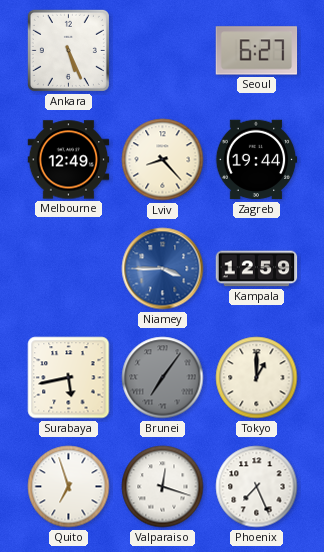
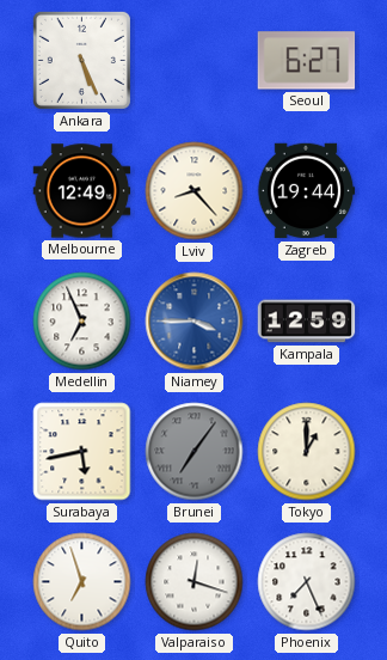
Medellin: none -> 6:56 (82, 322)
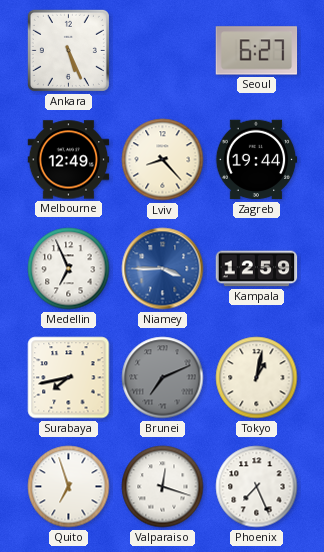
Surabaya: 5:43 -> 7:43 (69, 378)
Brunei: 7:06 -> 7:11 (163, 378)
Tokyo: 1:00 -> 1:02 (257, 378)
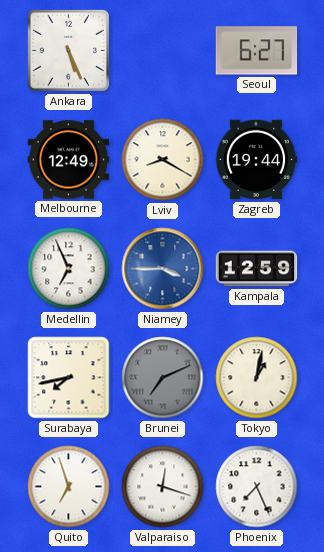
Lviv: 8:23 -> 8:20 (163, 160)
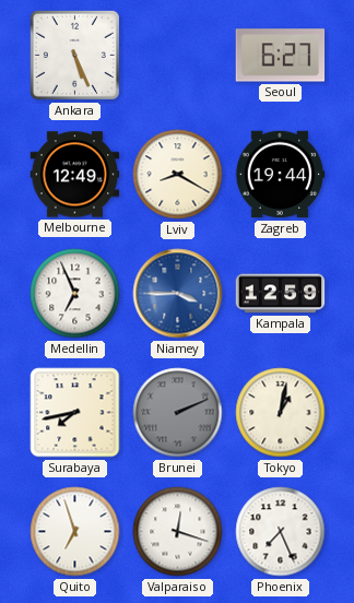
Brunei: 7:11 -> 2:11 (178, 413)
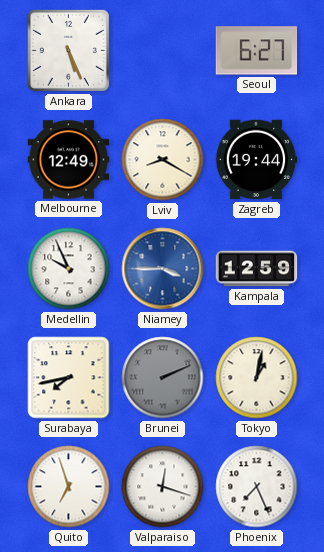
Medellin: 6:56 -> 9:56 (69, 269)
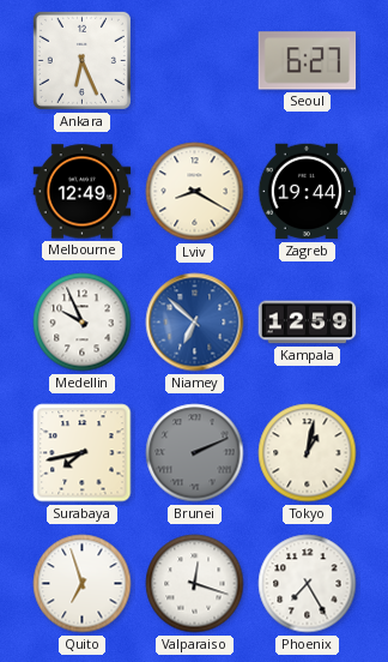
Ankara: 5:26 -> 6:26 (81, 60)
Niamey: 3:45 -> 6:52 (195, 323)
Phoenix: 7:26 -> 7:25 (308, 584)
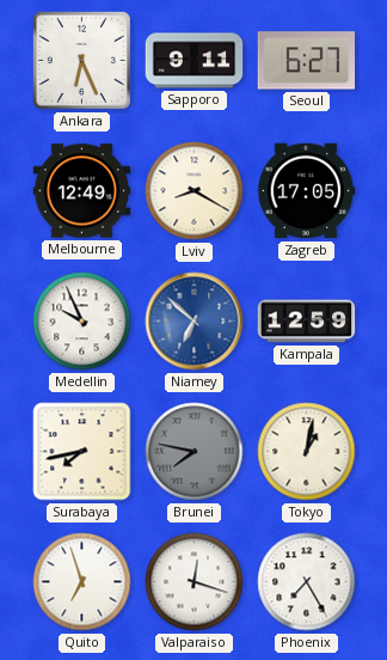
Sapporo: none -> 9:11 (195, 61)
Zagreb: 19:44 -> 17:05 (306, 191)
Brunei: 2:11 -> 7:47 (195, 452)
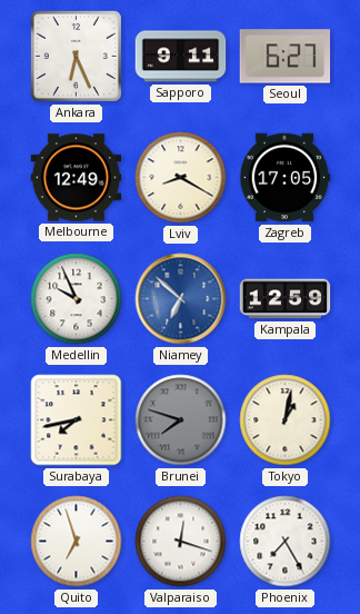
Brunei: 7:47 -> 7:48 (181, 420)
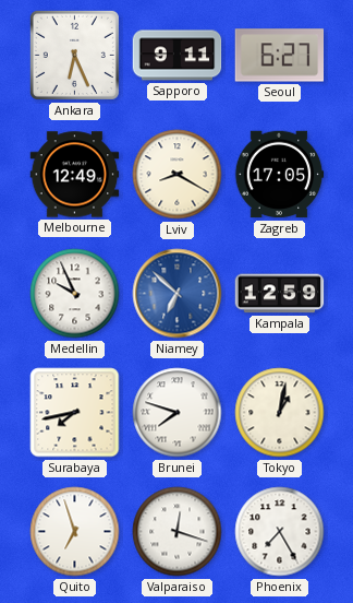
Brunei dial: grey -> white (178, 413)
